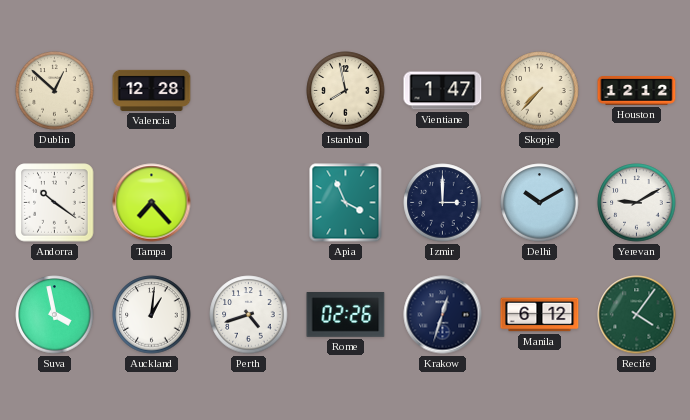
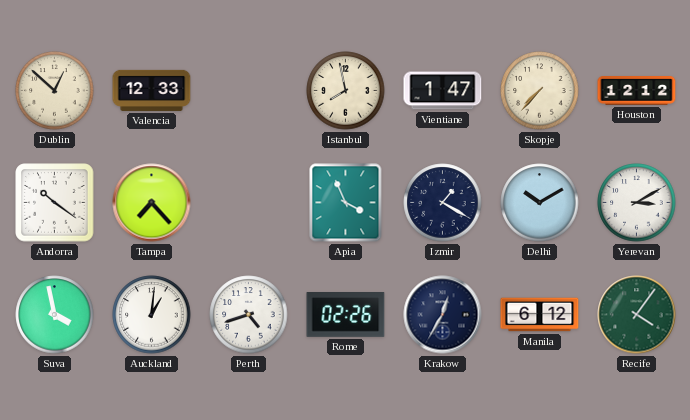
Valencia: 12:28 -> 12:33 (152, 90)
Izmir: 3:00 -> 1:20 (443, 203)
Yerevan: 9:10 -> 3:10 (637, 203)
Krakow: 12:33 -> 12:35 (443, 315)
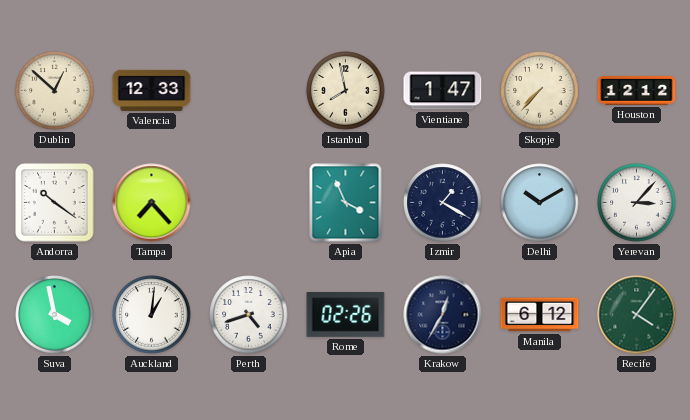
Yerevan: 3:10 -> 3:07 (637, 203)
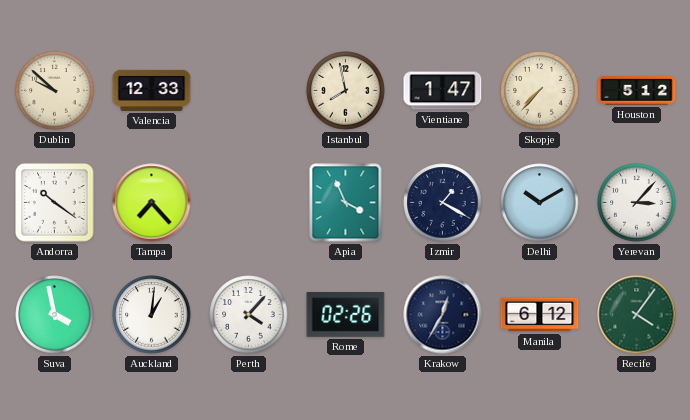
Dublin: 12:52 -> 9:52 (55, 91)
Houston: 12:12 -> 5:12 (637, 91)
Perth: 4:42 -> 4:07 (249, 315)
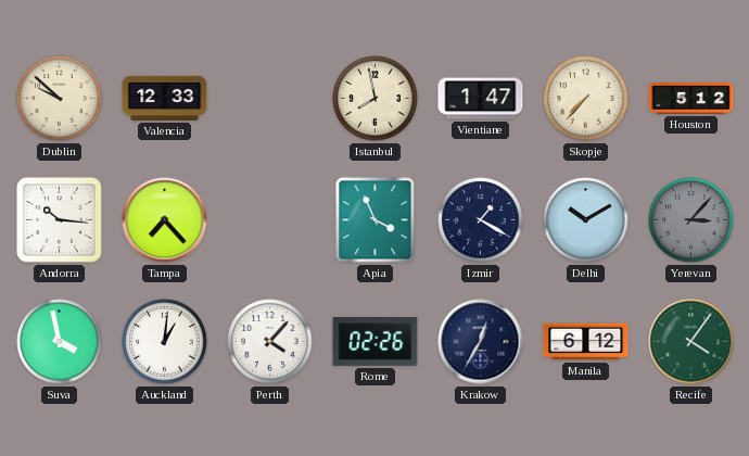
Andorra: 10:21 -> 10:16 (60, 220)
Yerevan dial: white -> grey (691, 220)
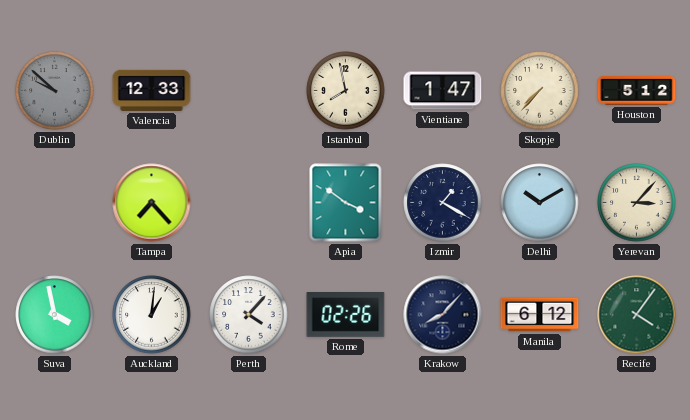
Dublin dial: cream -> grey (55, 91)
Andorra: 10:16 -> none (60, 220)
Apia: 3:56 -> 3:51 (346, 203)
Yerevan dial: grey -> cream (637, 203)
Krakow: 12:35 -> 8:07 (443, 315)
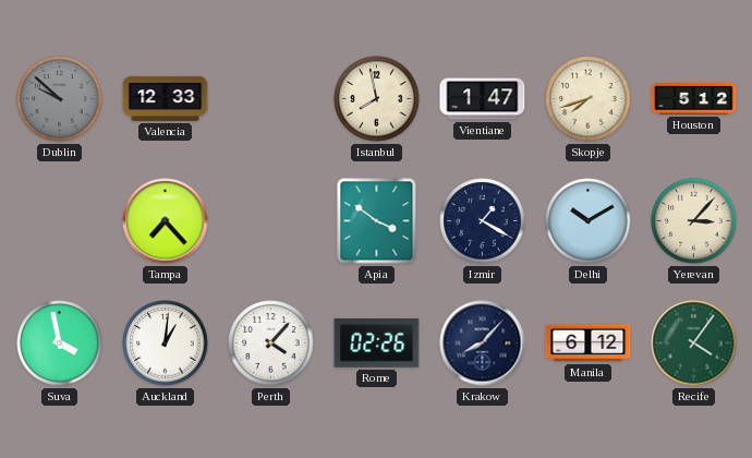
Skopje: 7:37 -> 7:42 (589, 99)
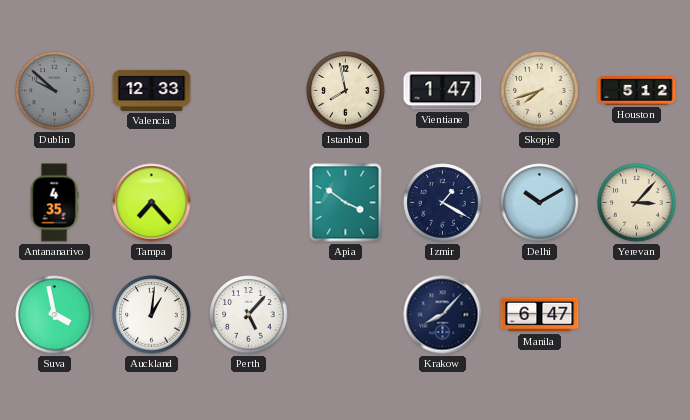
Antananarivo: none -> 4:35 (54, 203)
Perth: 4:07 -> 5:07 (249, 315)
Rome: 02:26 -> none (377, 343)
Manila: 6:12 -> 6:47 (540, 315)
Recife: 4:06 -> none (694, 343)
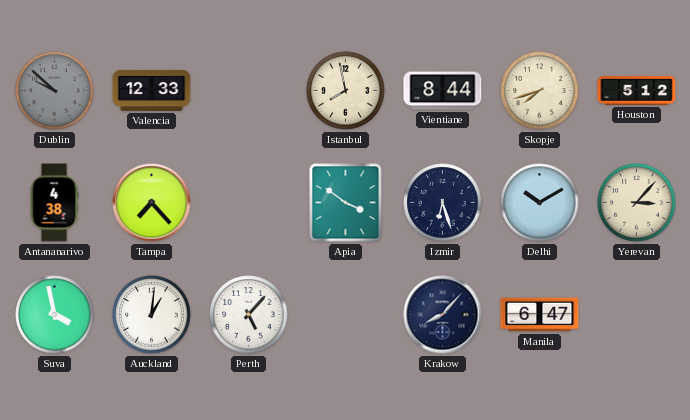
Vientiane: 1:47 -> 8:44 (443, 91)
Antananarivo: 4:35 -> 4:38 (54, 203)
Izmir: 1:20 -> 6:27 (443, 203)
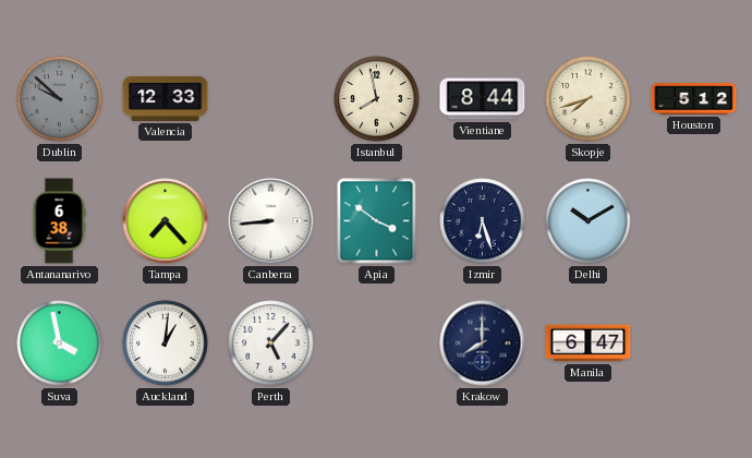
Antananarivo: 4:38 -> 6:38 (59, 221)
Canberra: none -> 8:44 (271, 221)
Yerevan: 3:07 -> none (637, 203)
Krakow: 8:07 -> 8:00 (483, 343)
